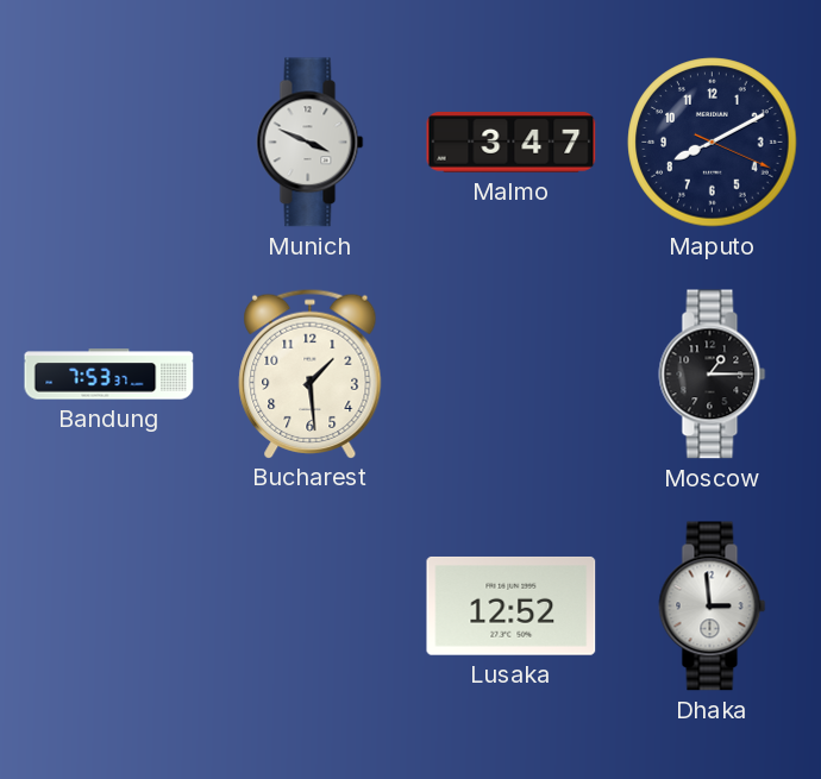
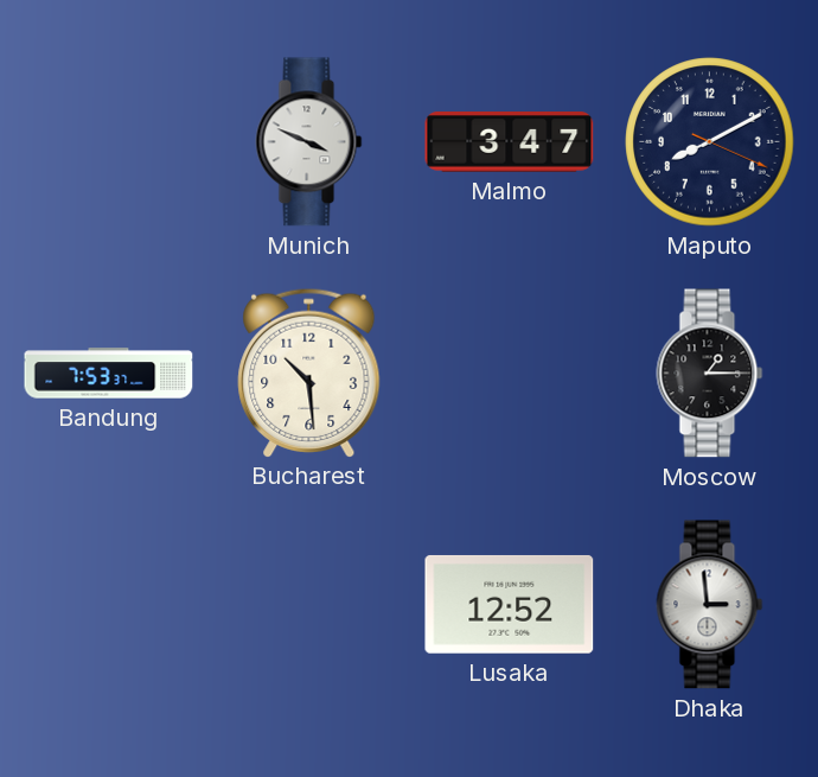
Bucharest: 1:29 -> 10:29 (309, 372)
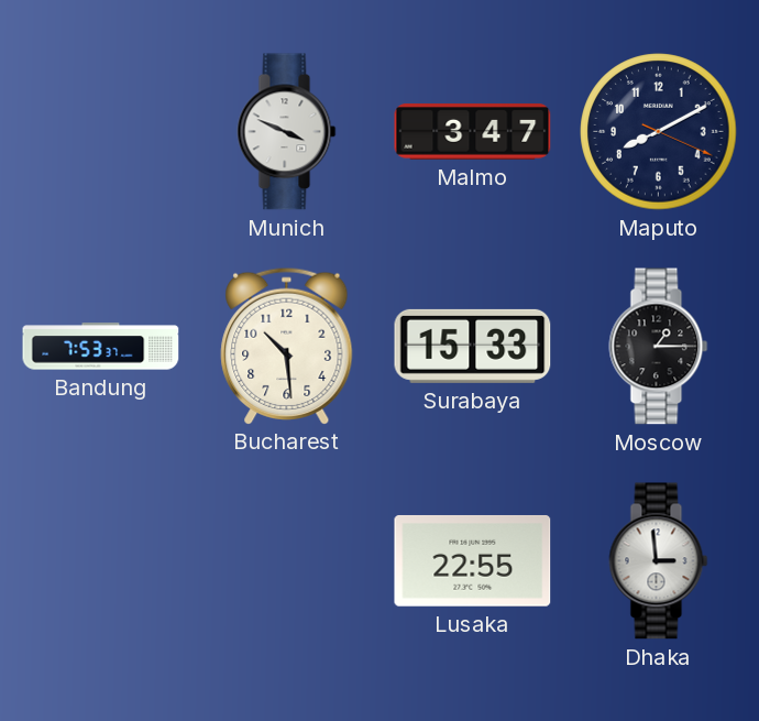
Surabaya: none -> 15:33 (473, 346)
Lusaka: 12:52 -> 22:55 (473, 560)
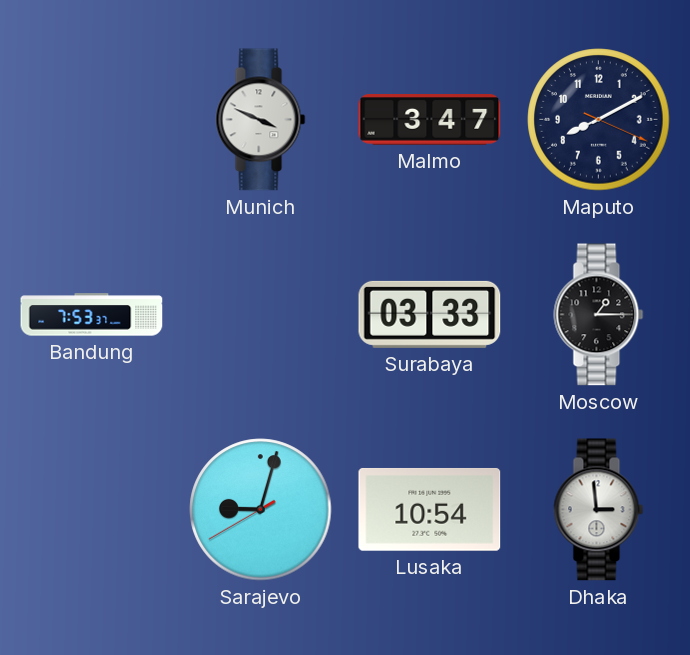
Bucharest: 10:29 -> none (287, 346)
Surabaya: 15:33 -> 03:33 (430, 314)
Sarajevo: none -> 9:02 (261, 510)
Lusaka: 22:55 -> 10:54 (430, 509)
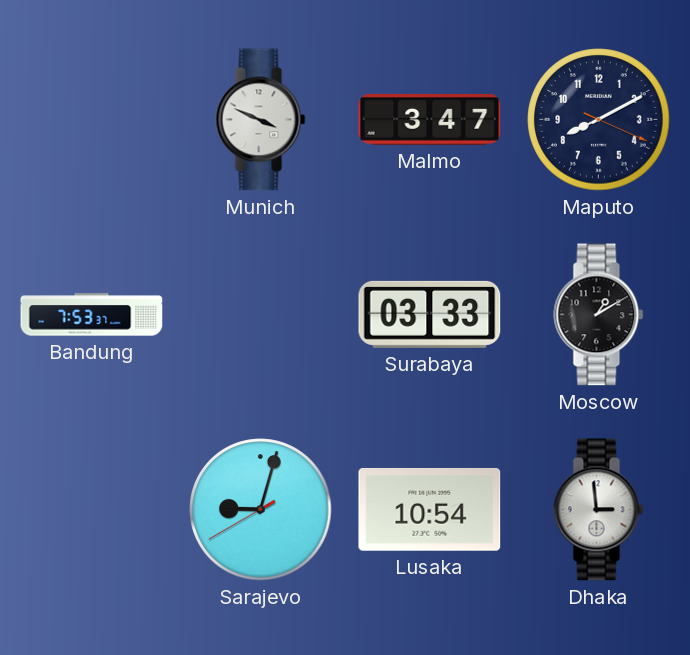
Moscow: 1:15 -> 1:10 (599, 315)
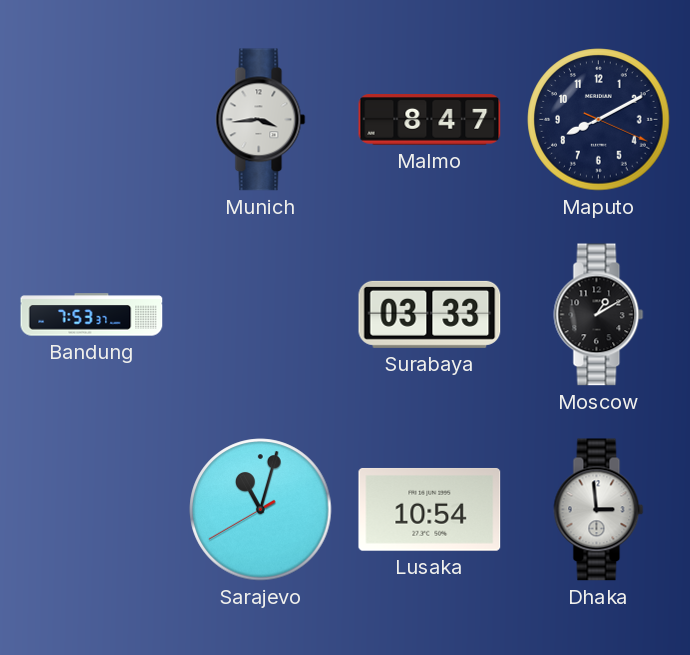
Munich: 3:49 -> 3:44 (261, 120)
Malmo: 3:47 -> 8:47 (430, 120)
Sarajevo: 9:02 -> 11:02 (261, 510)
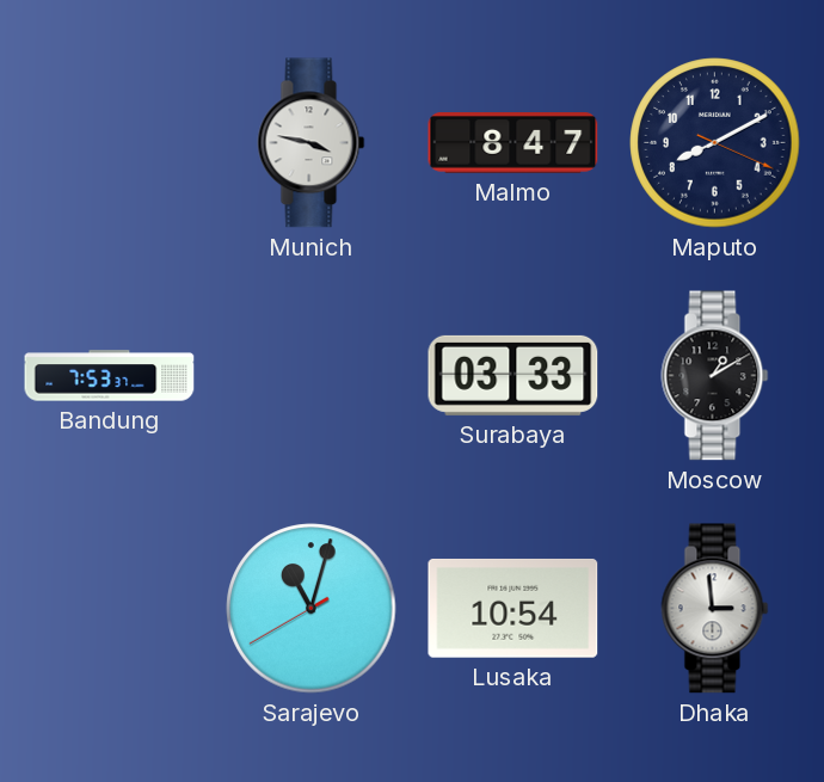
Munich: 3:44 -> 3:47 (312, 143)
